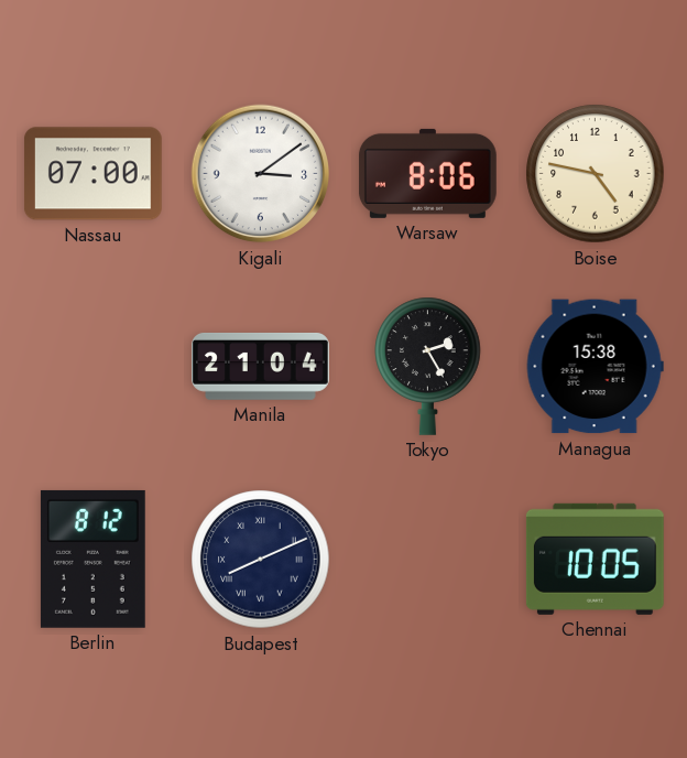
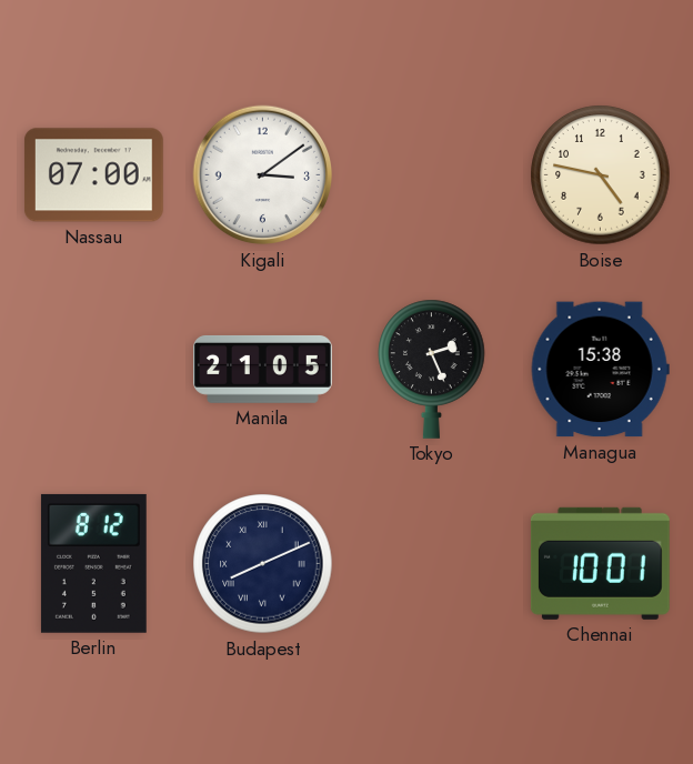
Warsaw: 8:06 -> none (427, 173)
Manila: 21:04 -> 21:05 (263, 369)
Tokyo: 2:25 -> 2:26 (432, 369)
Chennai: 10:05 -> 10:01 (600, 563)
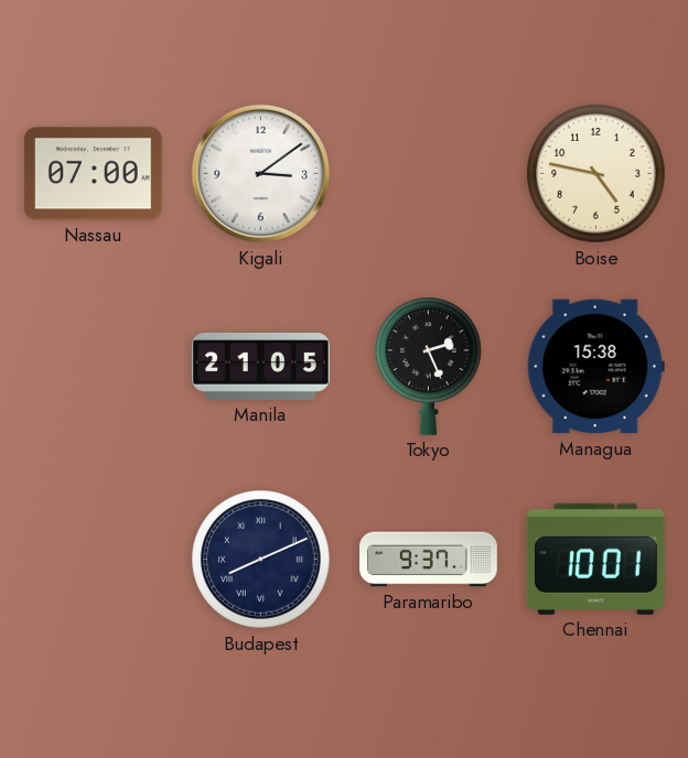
Berlin: 8:12 -> none (93, 563)
Paramaribo: none -> 9:37 (429, 560)
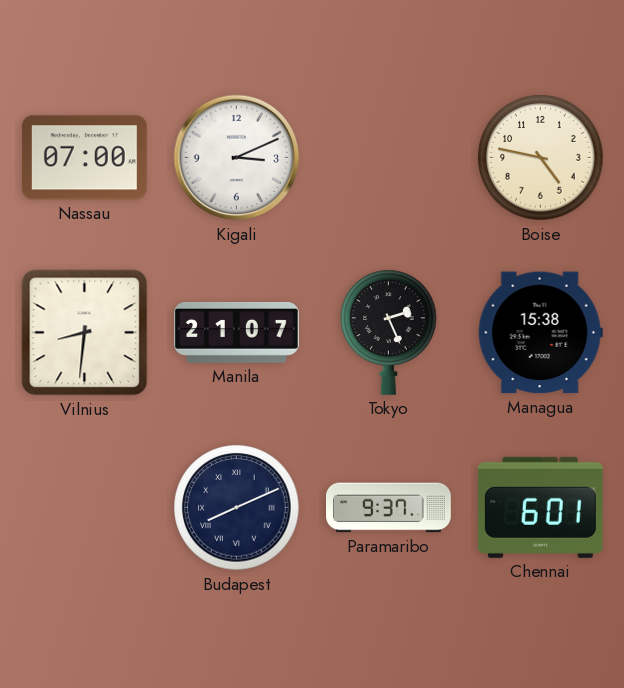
Kigali: 3:09 -> 3:11 (237, 158)
Vilnius: none -> 8:31 (85, 333)
Manila: 21:05 -> 21:07 (237, 332)
Chennai: 10:01 -> 6:01 (540, 507)
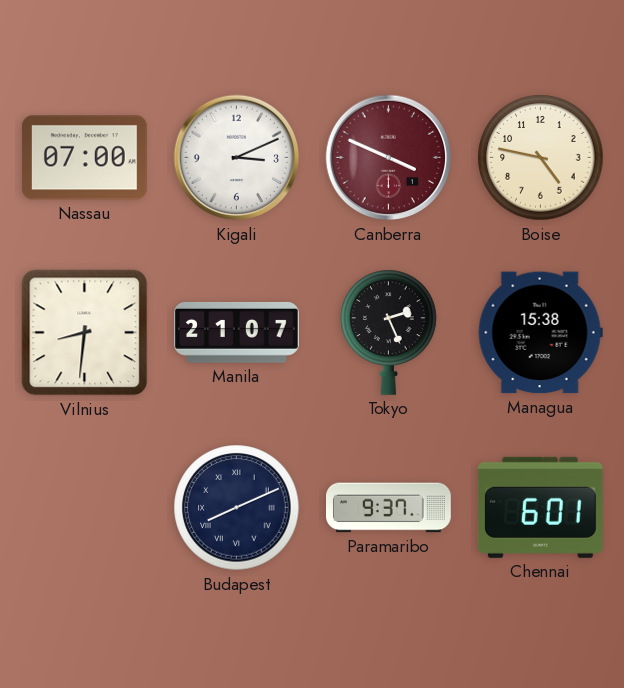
Canberra: none -> 3:49 (389, 158)
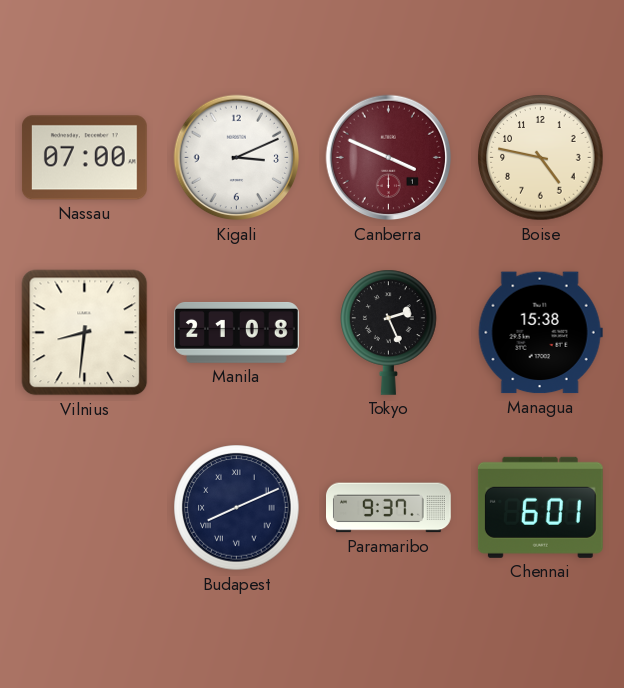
Manila: 21:07 -> 21:08 (237, 332)
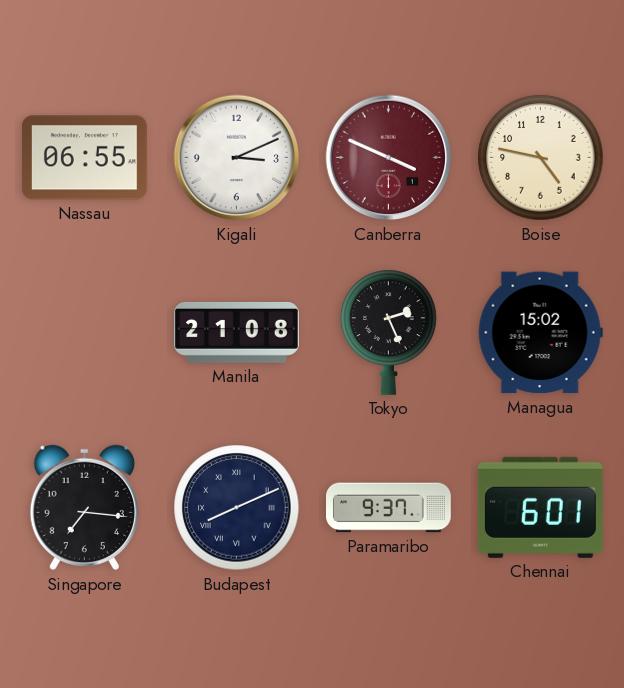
Nassau: 07:00 -> 06:55 (84, 158)
Vilnius: 8:31 -> none (85, 333)
Managua: 15:38 -> 15:02 (540, 333)
Singapore: none -> 7:16 (84, 508)
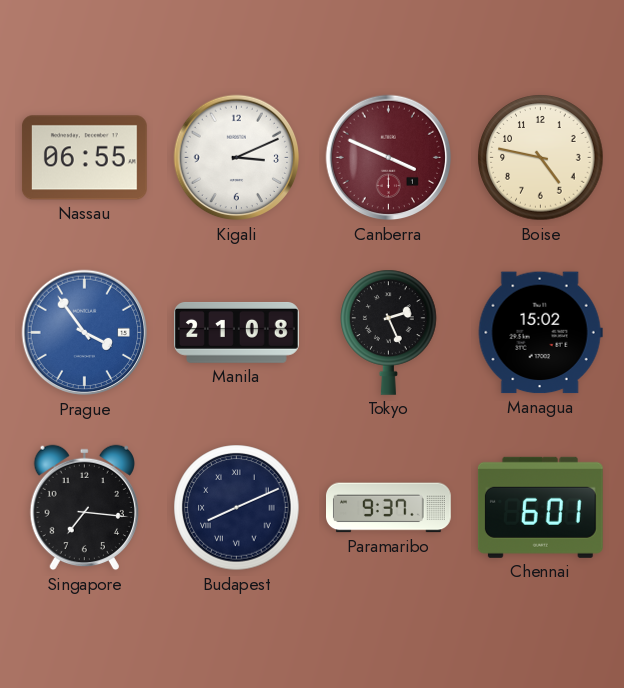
Prague: none -> 3:54 (85, 333)
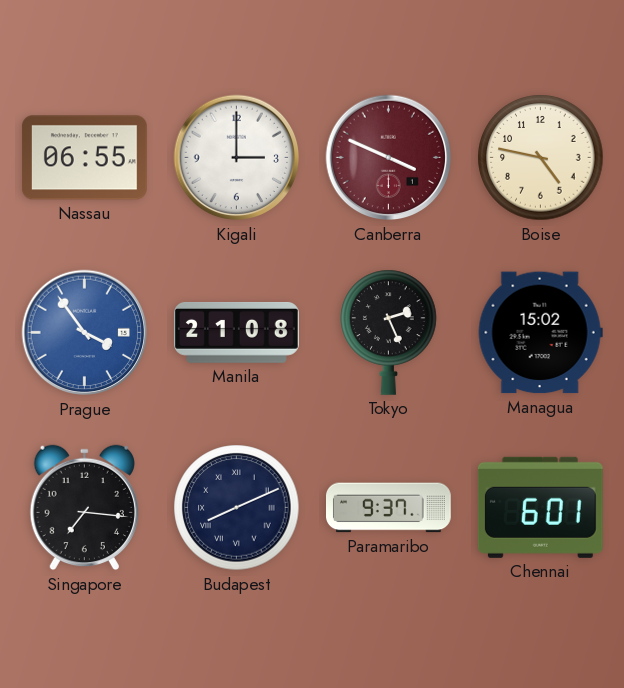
Kigali: 3:11 -> 3:00 (237, 158)
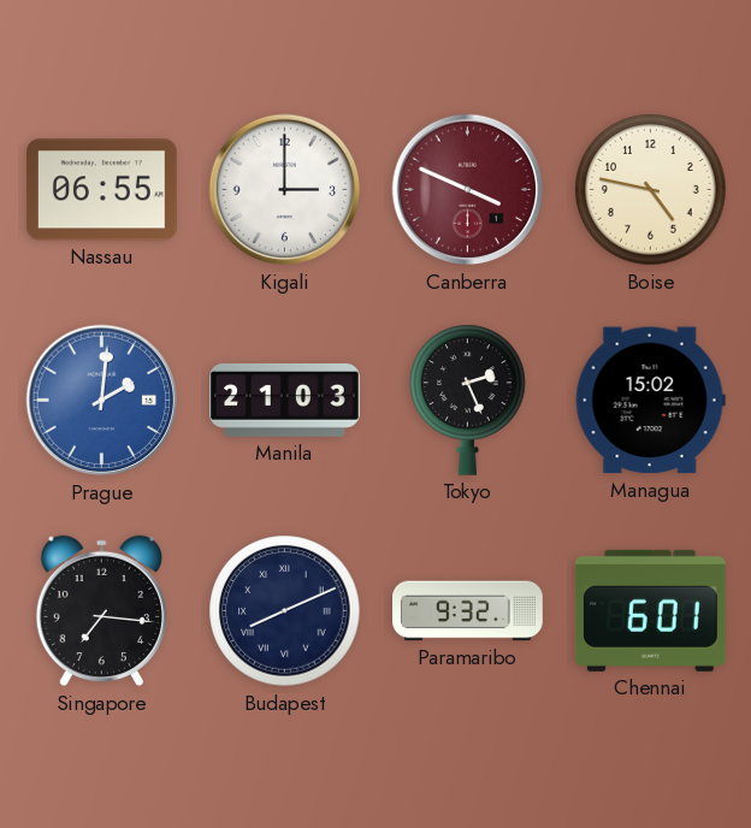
Prague: 3:54 -> 2:01 (102, 401)
Manila: 21:08 -> 21:03 (285, 400)
Paramaribo: 9:37 -> 9:32 (468, 611)
